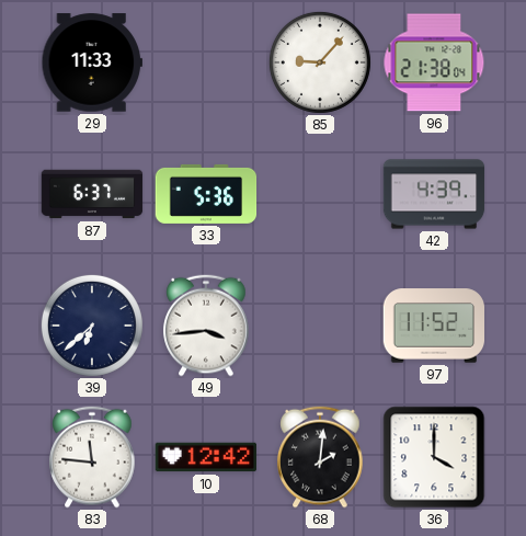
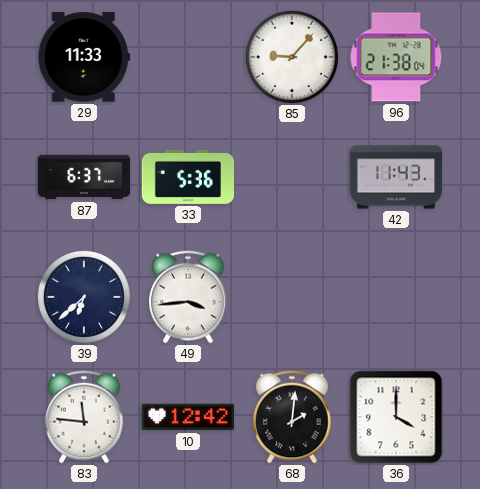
42: 4:39 -> 11:43 (396, 177)
97: 11:52 -> none (434, 326)
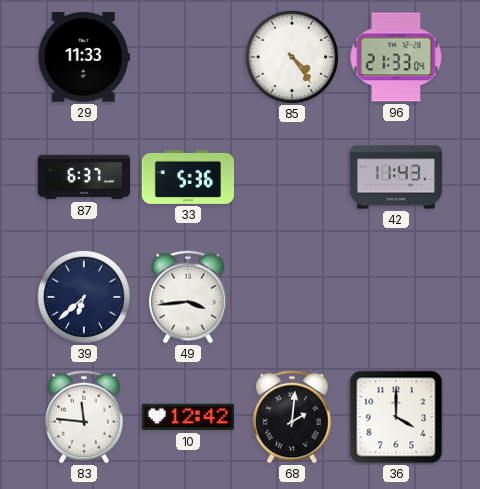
85: 9:07 -> 4:24 (292, 57)
96: 21:38 -> 21:33 (396, 57)
